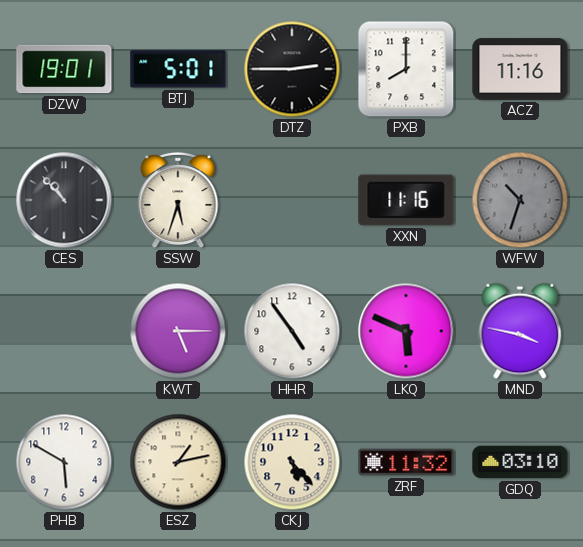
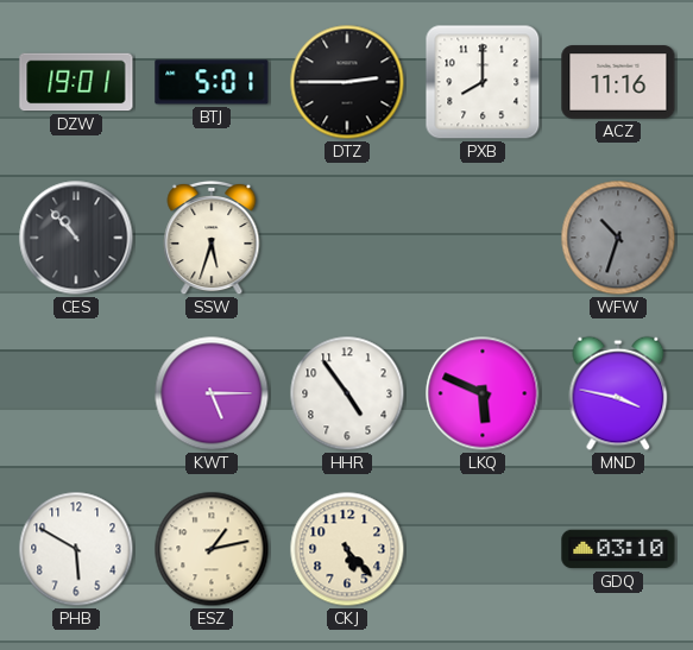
XXN: 11:16 -> none (406, 200)
ZRF: 11:32 -> none (406, 462)
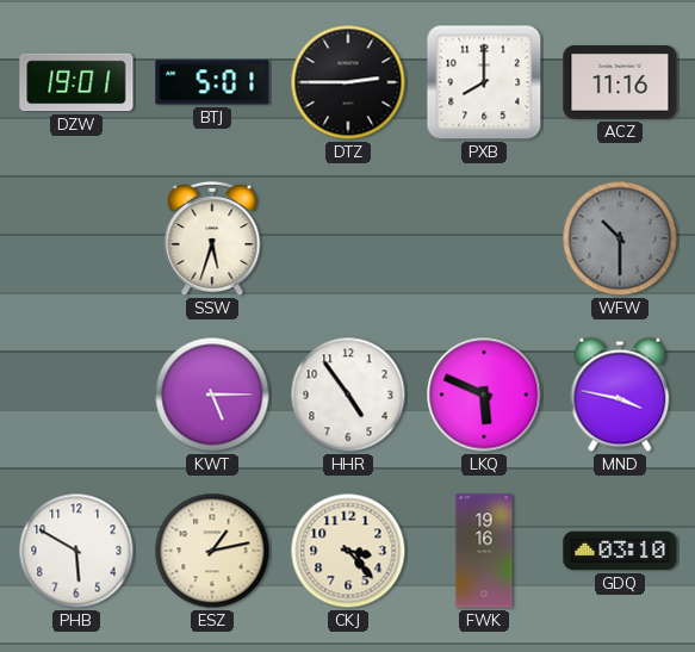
CES: 10:53 -> none (76, 238)
WFW: 10:33 -> 10:30 (620, 238)
CKJ: 5:23 -> 3:23 (348, 551)
FWK: none -> 19:16 (484, 551)
